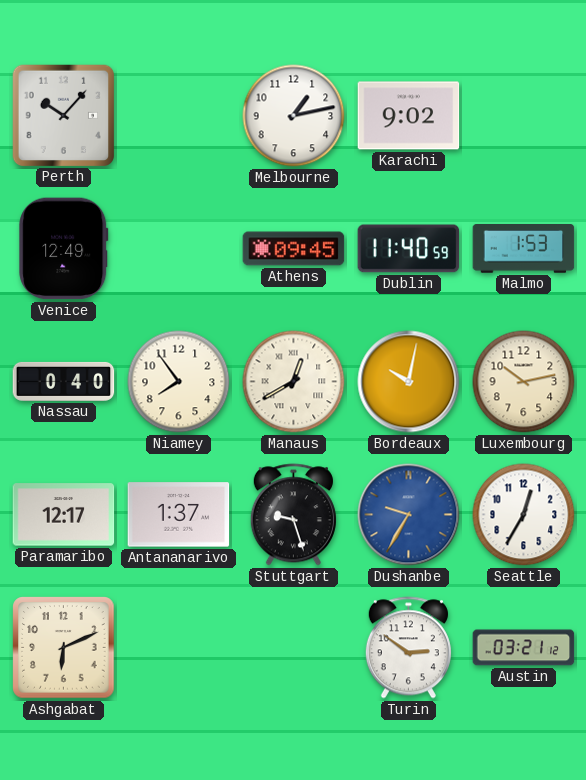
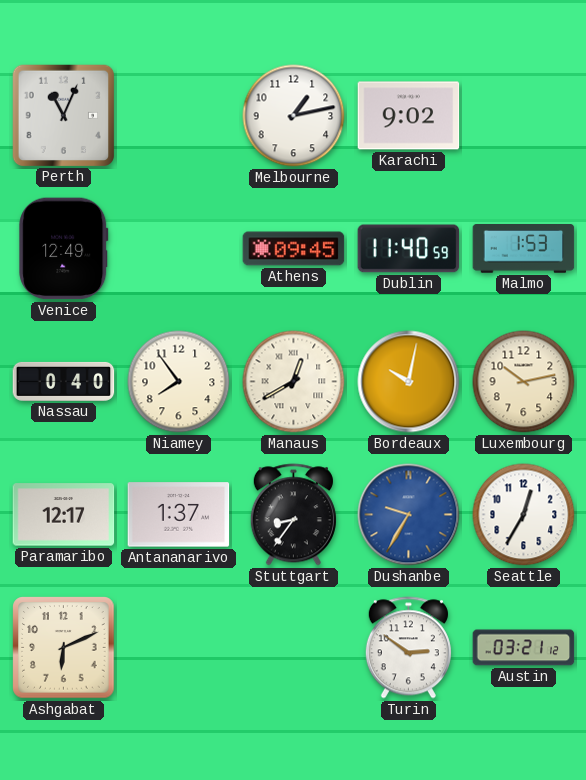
Perth: 10:07 -> 11:04 (63, 115)
Stuttgart: 9:27 -> 8:36 (293, 515)
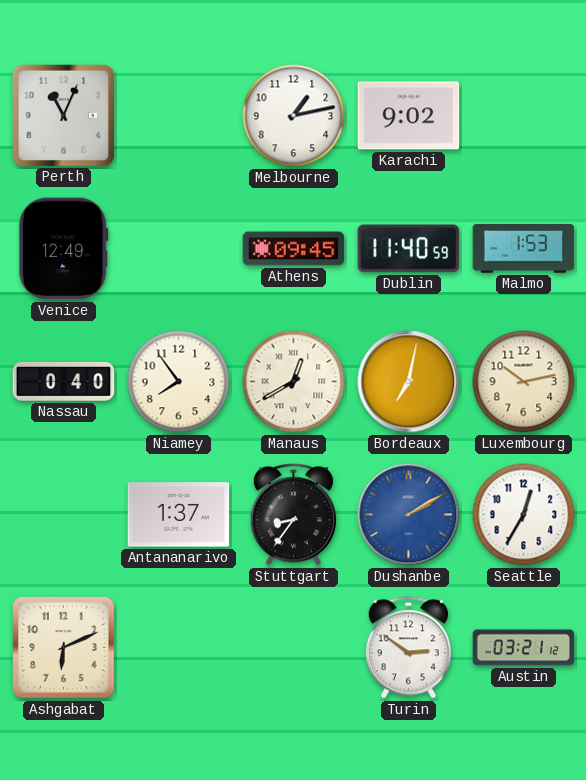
Bordeaux: 10:02 -> 7:02 (409, 382)
Paramaribo: 12:17 -> none (64, 515)
Dushanbe: 9:35 -> 2:10 (409, 515)
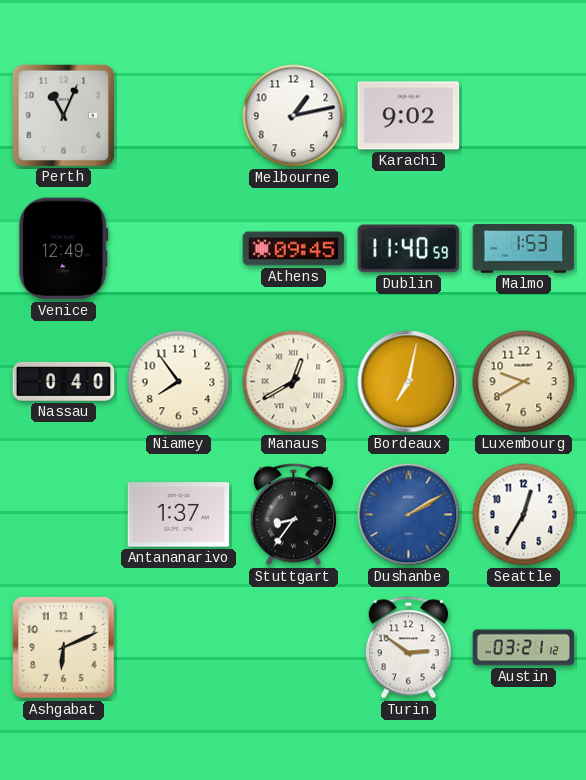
Luxembourg: 10:13 -> 9:40 (524, 382)
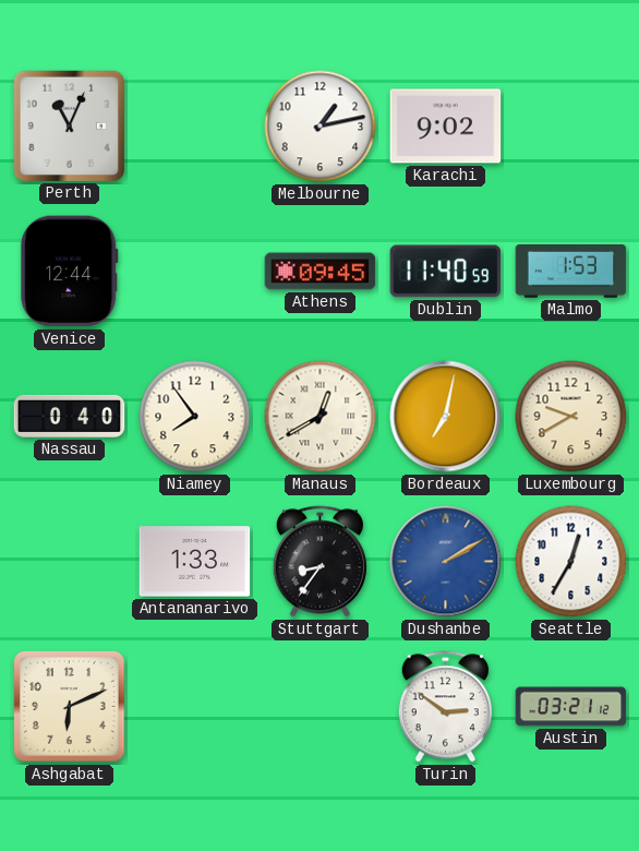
Venice: 12:49 -> 12:44 (70, 272)
Antananarivo: 1:37 -> 1:33 (195, 562)
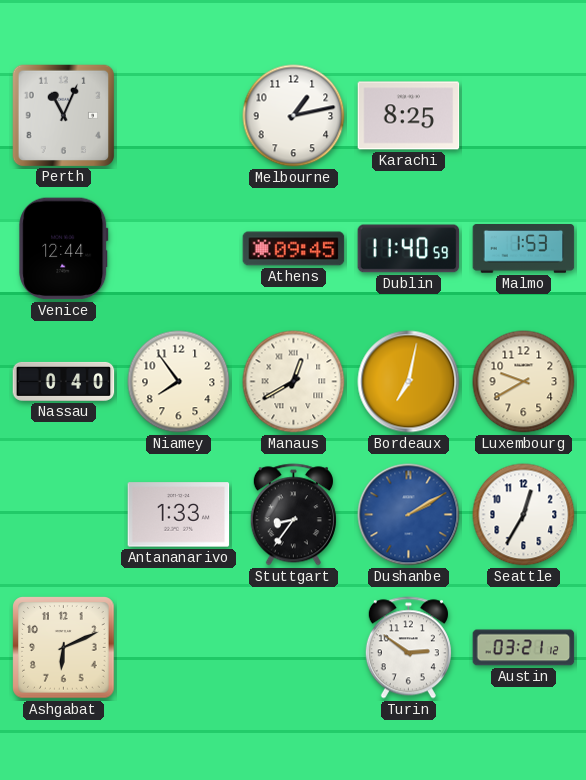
Karachi: 9:02 -> 8:25 (409, 116)
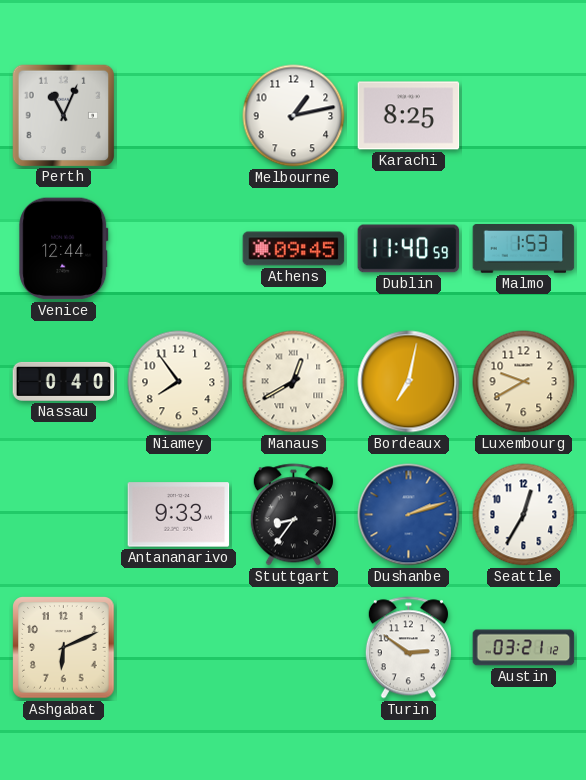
Antananarivo: 1:33 -> 9:33 (179, 515)
Dushanbe: 2:10 -> 2:12 (409, 515)
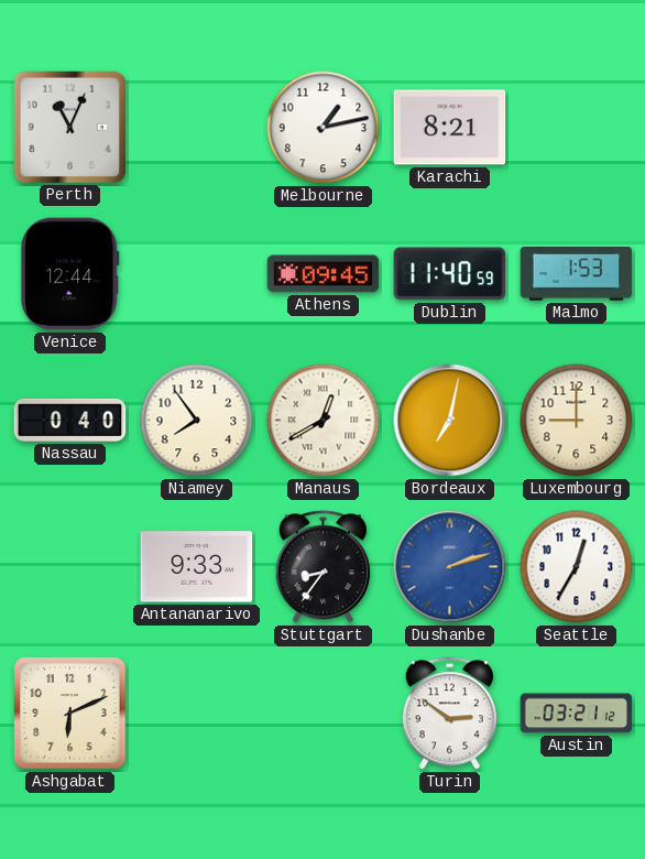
Karachi: 8:25 -> 8:21 (450, 128)
Luxembourg: 9:40 -> 9:00 (577, 421)
